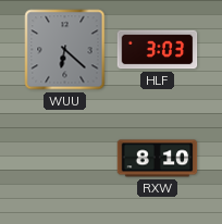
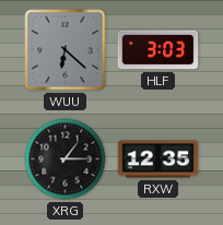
XRG: none -> 1:15 (66, 159)
RXW: 8:10 -> 12:35 (159, 159)
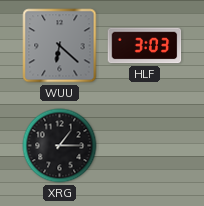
RXW: 12:35 -> none (159, 159)
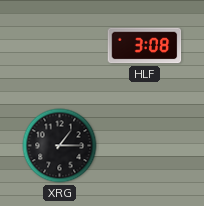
WUU: 6:22 -> none (60, 46)
HLF: 3:03 -> 3:08 (145, 46)
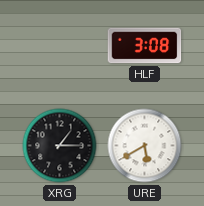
URE: none -> 5:40 (145, 146)
